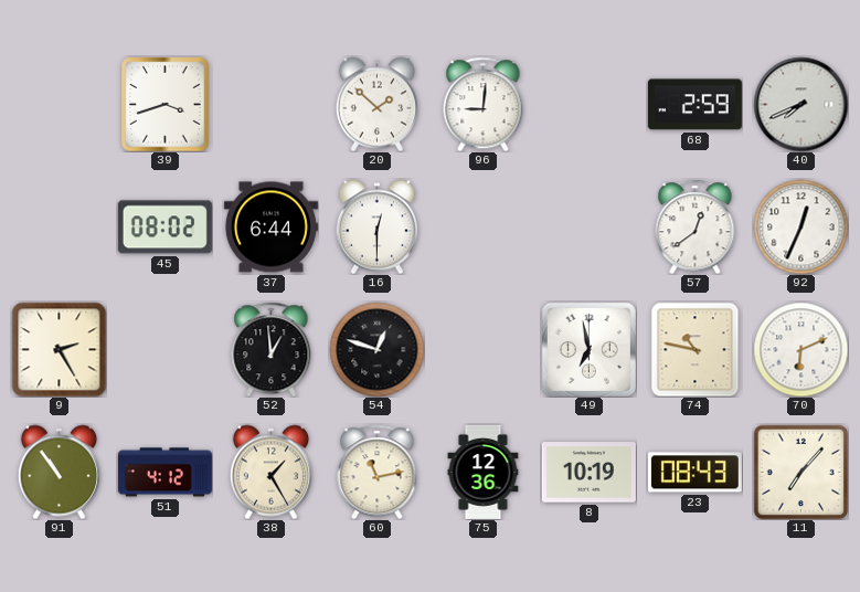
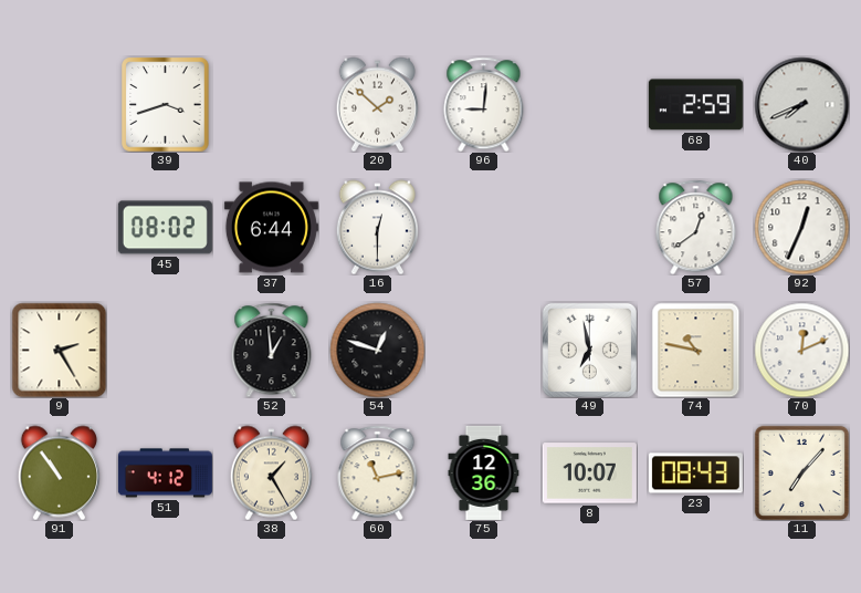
70: 6:11 -> 12:11 (801, 350)
8: 10:19 -> 10:07 (589, 474)
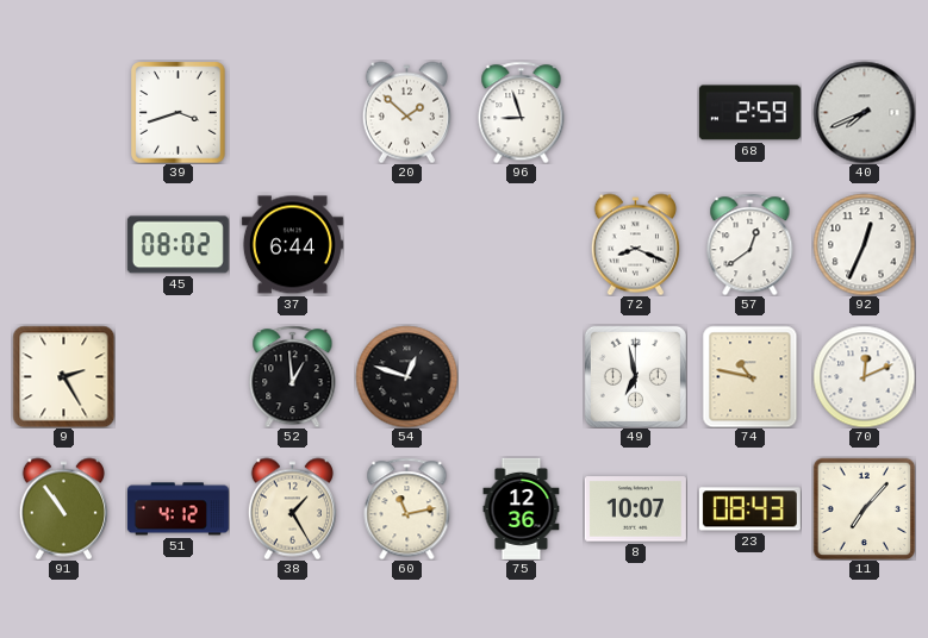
96: 9:01 -> 8:57 (522, 112)
16: 12:30 -> none (377, 227)
72: none -> 8:19 (635, 244)
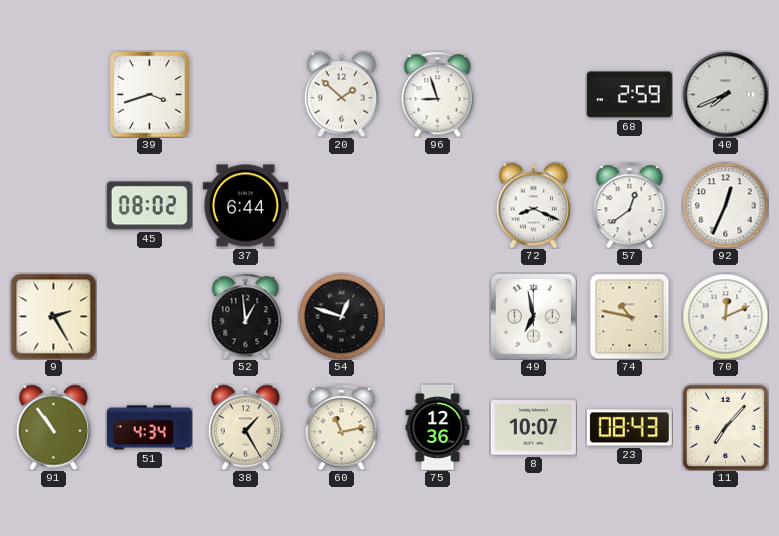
51: 4:12 -> 4:34 (149, 428)
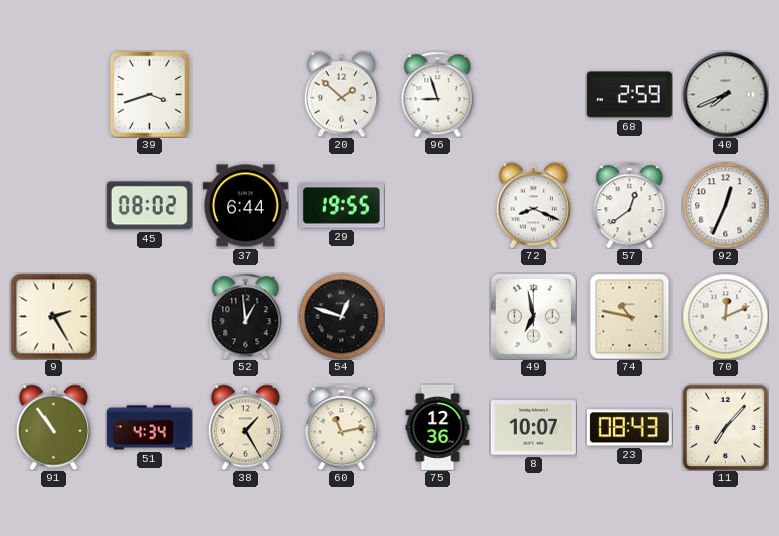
29: none -> 19:55 (341, 206)
